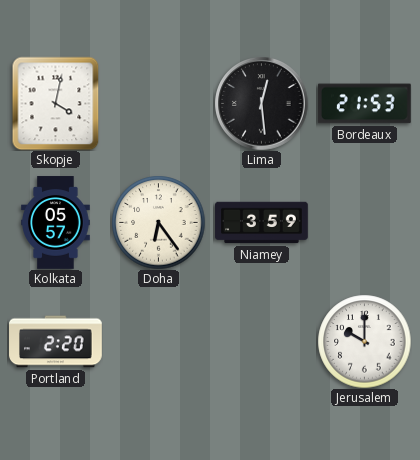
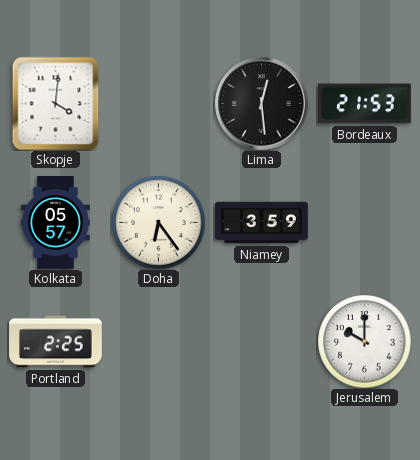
Skopje: 4:02 -> 4:01 (56, 103)
Portland: 2:20 -> 2:25 (56, 342)
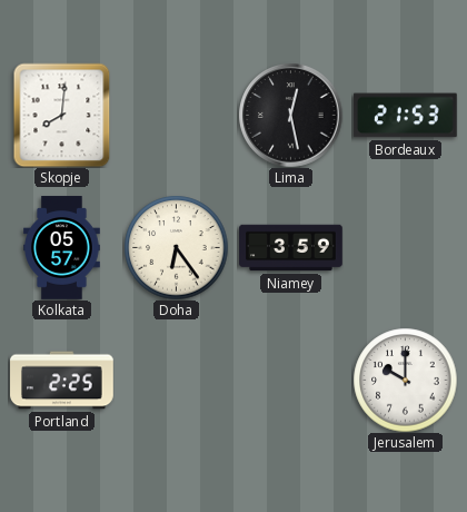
Skopje: 4:01 -> 8:01 (62, 115)
Lima: 12:29 -> 12:28 (290, 115)
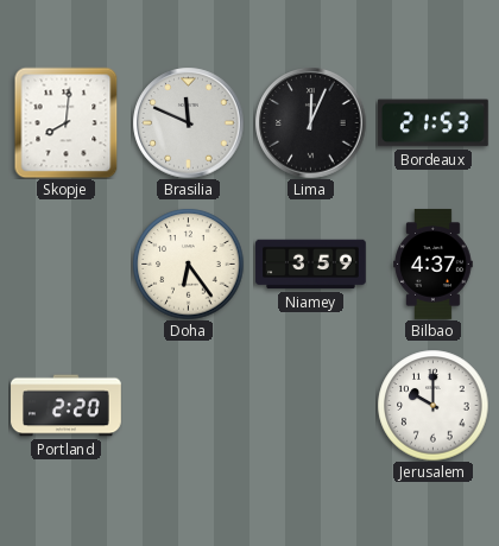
Brasilia: none -> 11:49 (188, 122)
Lima: 12:28 -> 12:04 (310, 122)
Kolkata: 05:57 -> none (62, 248)
Bilbao: none -> 4:37 (434, 265)
Portland: 2:25 -> 2:20 (67, 406)
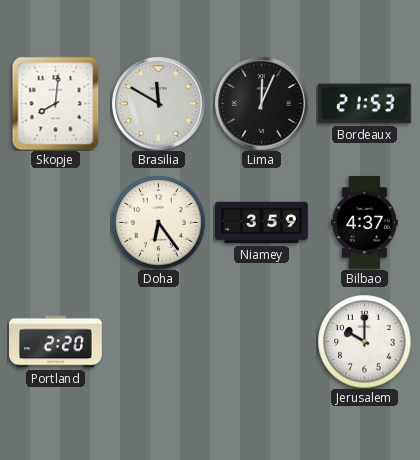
Brasilia: 11:49 -> 11:50 (158, 103)
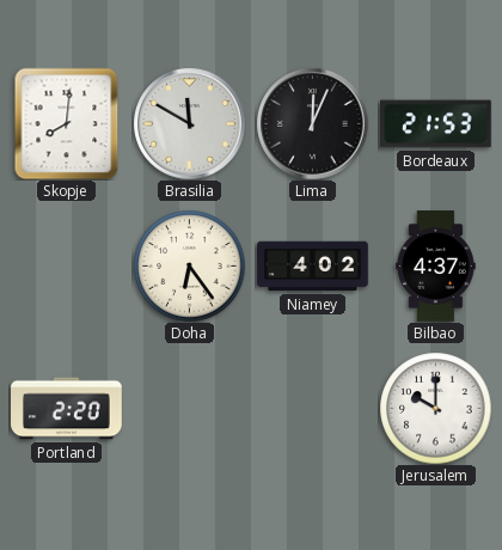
Niamey: 3:59 -> 4:02 (313, 267)
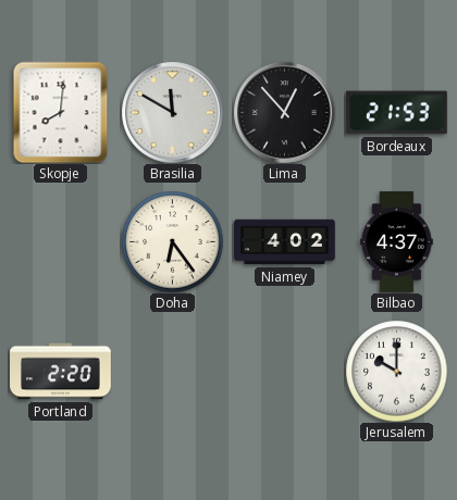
Lima: 12:04 -> 12:53 (284, 112)
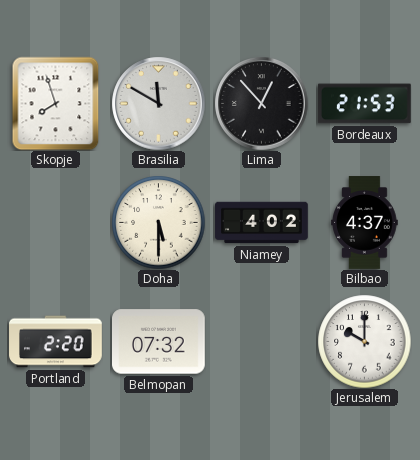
Skopje: 8:01 -> 7:57 (56, 103)
Doha: 6:24 -> 5:30 (158, 222)
Belmopan: none -> 07:32 (159, 342)
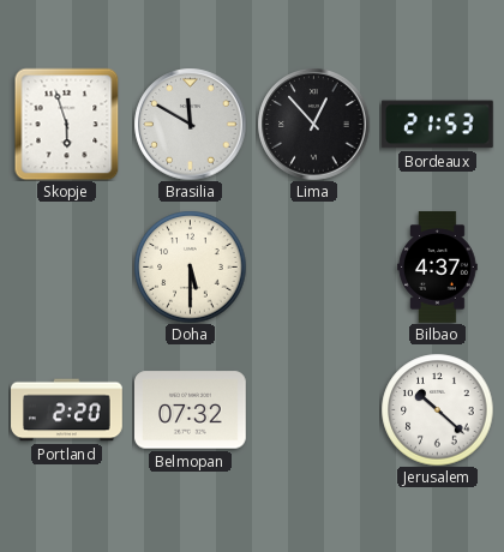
Skopje: 7:57 -> 5:57 (67, 124)
Niamey: 4:02 -> none (262, 223)
Jerusalem: 10:00 -> 10:22 (437, 409)
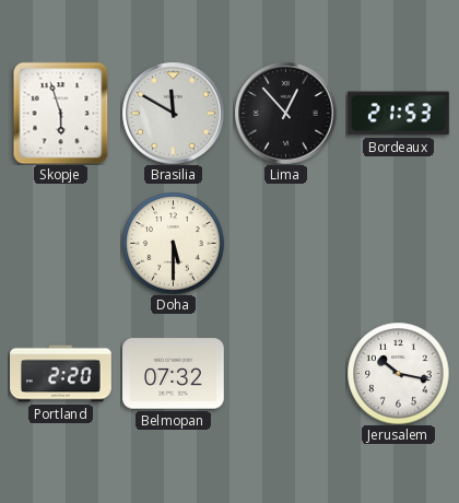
Bilbao: 4:37 -> none (438, 268)
Jerusalem: 10:22 -> 10:17 (398, 373)
